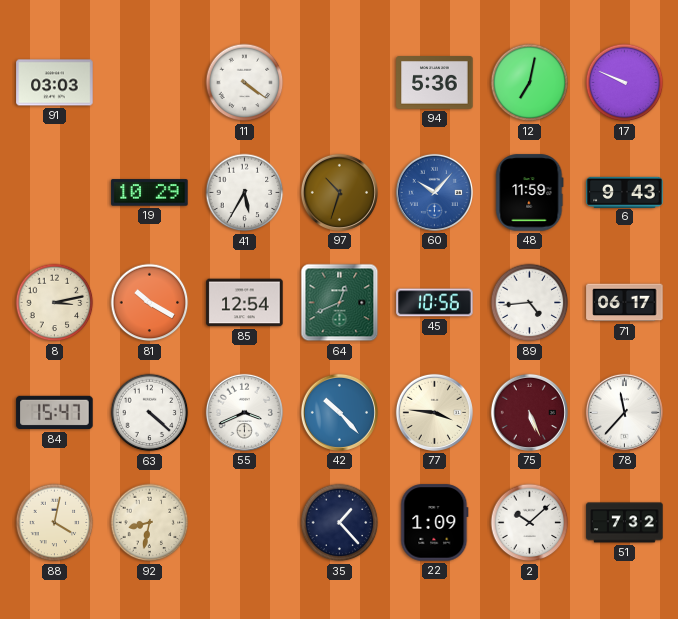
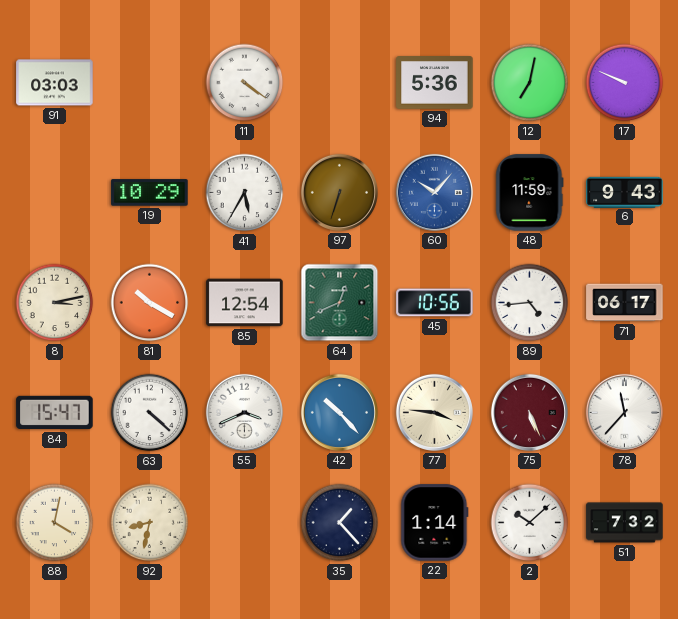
97: 10:33 -> 6:33 (339, 192)
22: 1:09 -> 1:14 (435, 523)
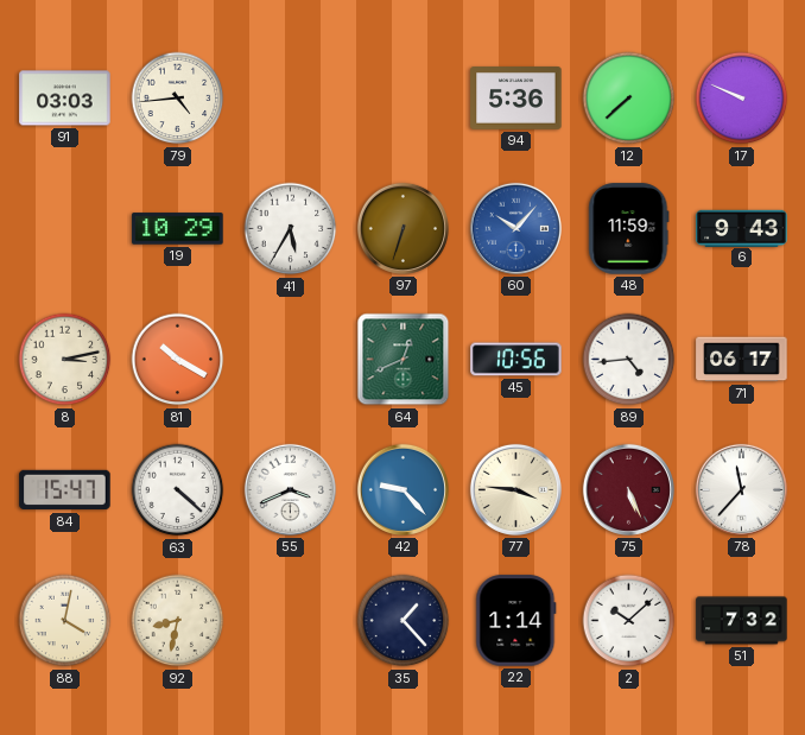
79: none -> 4:44 (178, 99)
11: 4:21 -> none (245, 83)
12: 7:02 -> 7:38 (629, 99)
85: 12:54 -> none (245, 303)
42: 10:23 -> 9:23 (402, 489)
